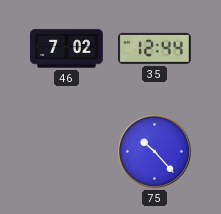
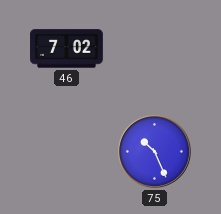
35: 12:44 -> none (155, 48)
75: 10:23 -> 10:26 (154, 151)
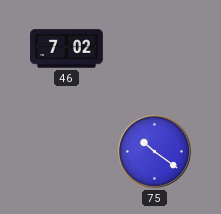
75: 10:26 -> 10:21 (154, 151)
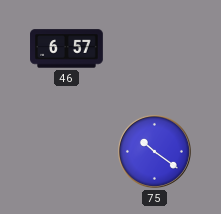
46: 7:02 -> 6:57 (67, 49)
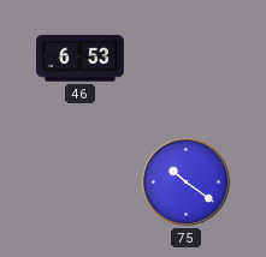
46: 6:57 -> 6:53 (81, 59)
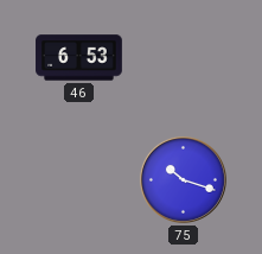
75: 10:21 -> 10:18 (183, 179)
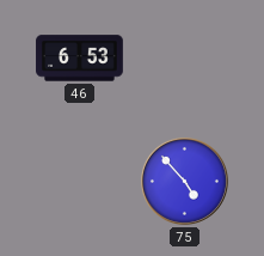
75: 10:18 -> 4:53 (184, 181)
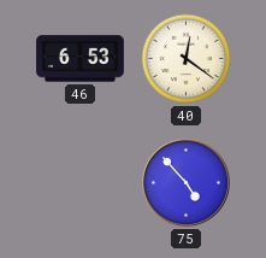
40: none -> 12:21 (187, 59)
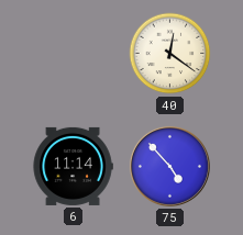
46: 6:53 -> none (81, 59)
6: none -> 11:14 (73, 166)
